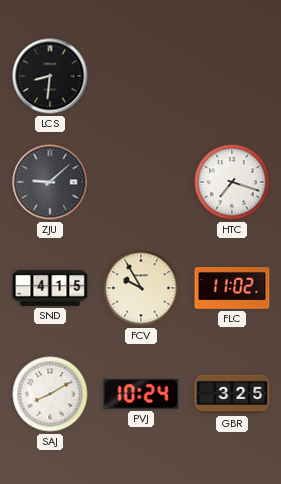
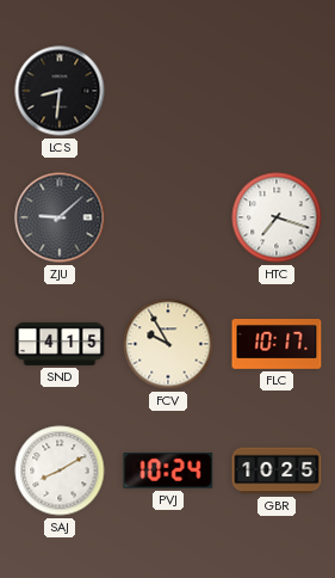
FLC: 11:02 -> 10:17 (277, 345)
GBR: 3:25 -> 10:25 (277, 471)
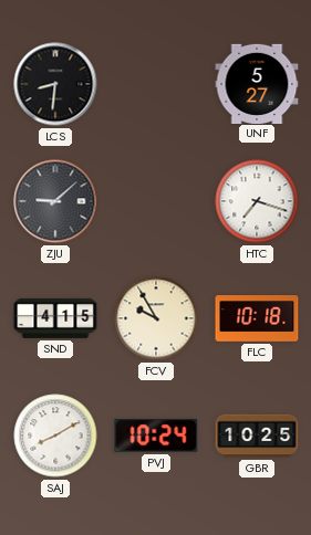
UNF: none -> 5:27 (257, 83)
FLC: 10:17 -> 10:18 (257, 319)
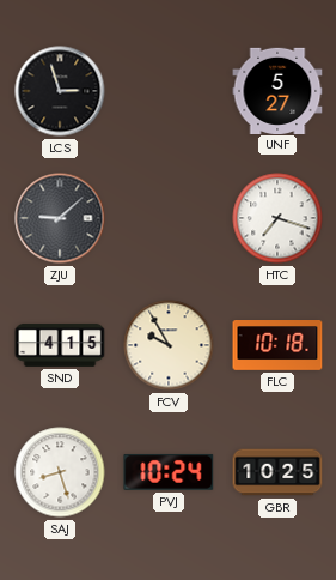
LCS: 8:31 -> 2:57 (60, 91)
SAJ: 8:10 -> 8:27 (60, 472)
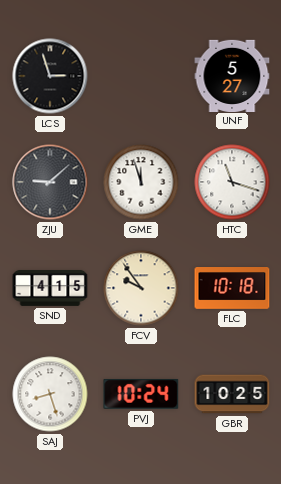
GME: none -> 11:57 (141, 182)
HTC: 7:18 -> 11:18 (232, 182)
FCV: 9:55 -> 9:54 (141, 288)
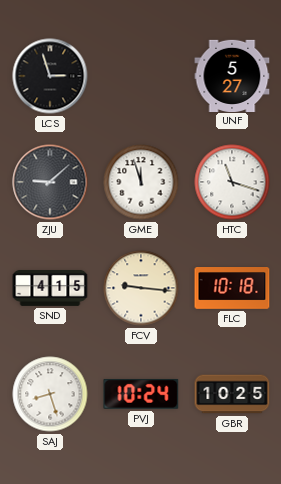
FCV: 9:54 -> 9:16 (141, 288)
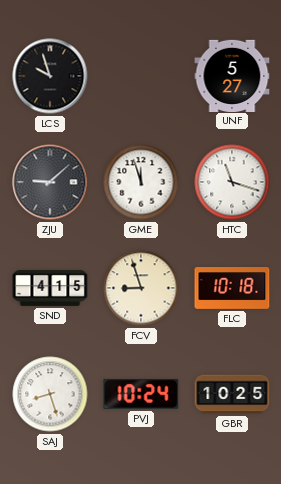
LCS: 2:57 -> 9:57 (50, 76)
FCV: 9:16 -> 8:57 (141, 288)
